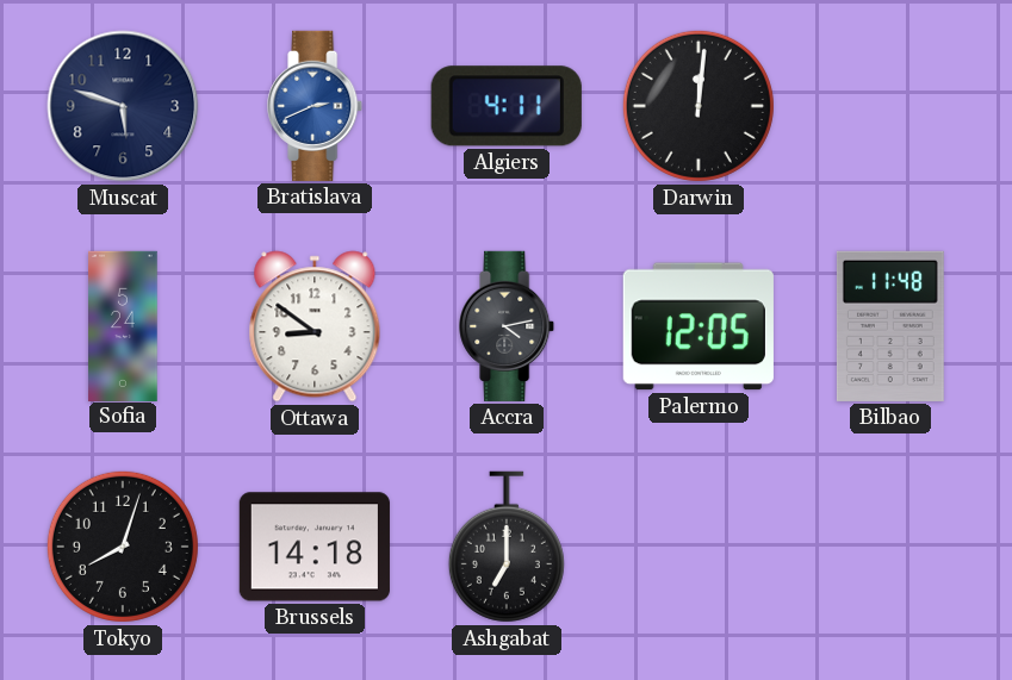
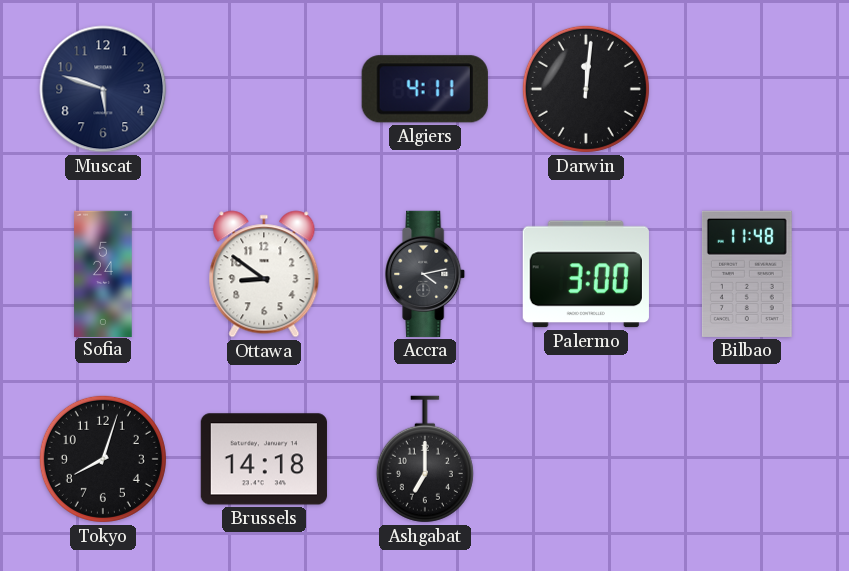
Bratislava: 2:41 -> none (316, 106)
Palermo: 12:05 -> 3:00 (586, 274)
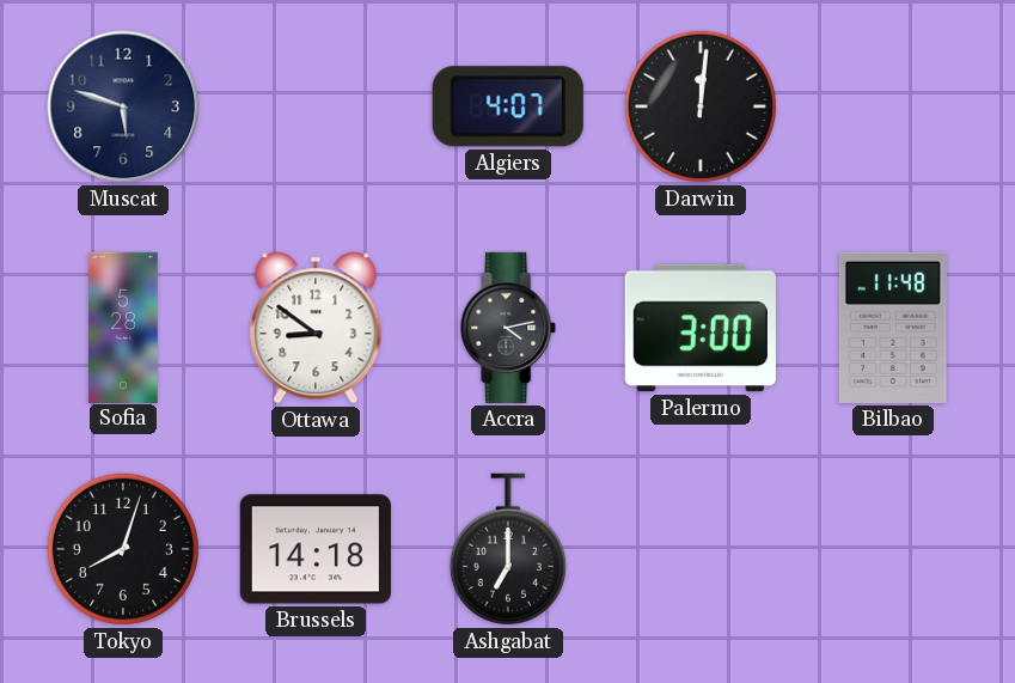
Algiers: 4:11 -> 4:07 (508, 106)
Sofia: 5:24 -> 5:28 (123, 327)
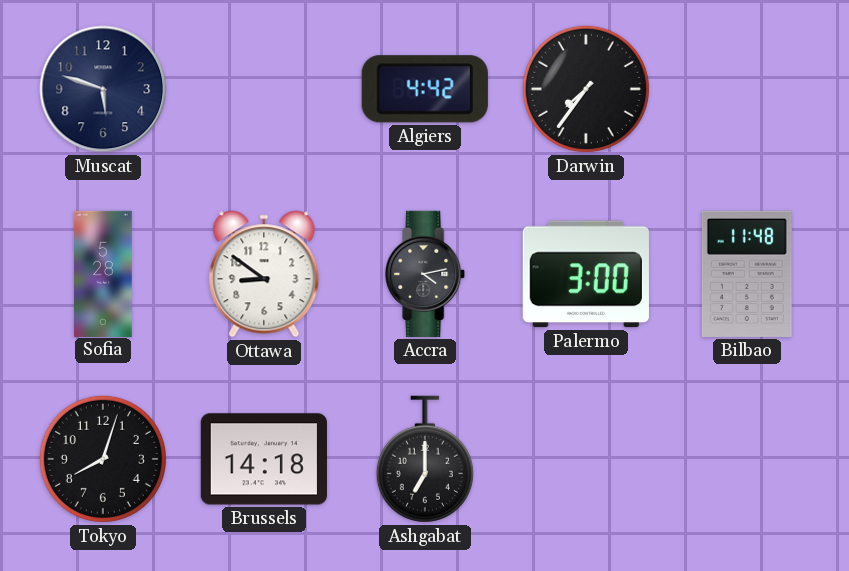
Algiers: 4:07 -> 4:42 (425, 89)
Darwin: 12:01 -> 7:36 (586, 89)
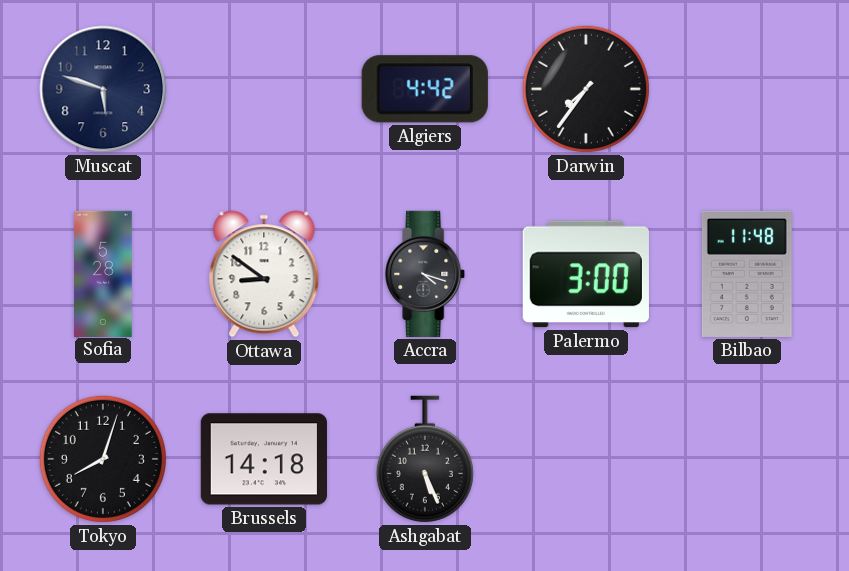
Accra: 4:13 -> 4:18 (426, 274)
Ashgabat: 7:00 -> 5:26 (425, 459)
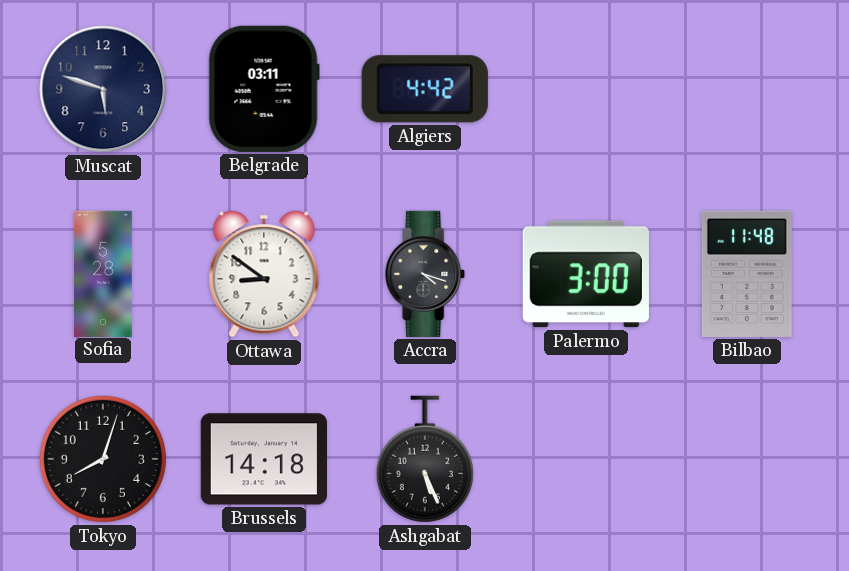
Belgrade: none -> 03:11 (264, 89)
Darwin: 7:36 -> none (586, 89)
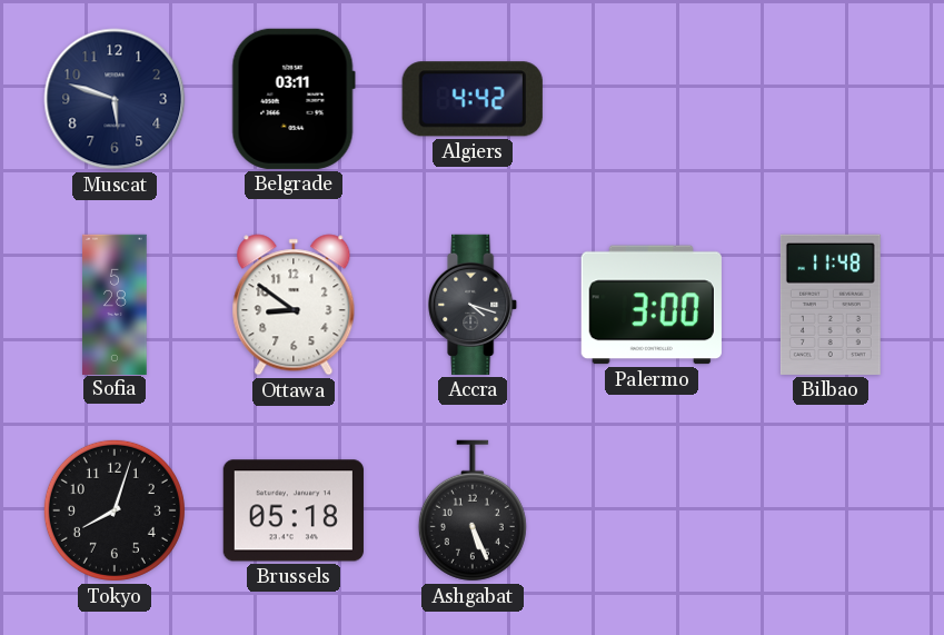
Brussels: 14:18 -> 05:18 (294, 510)
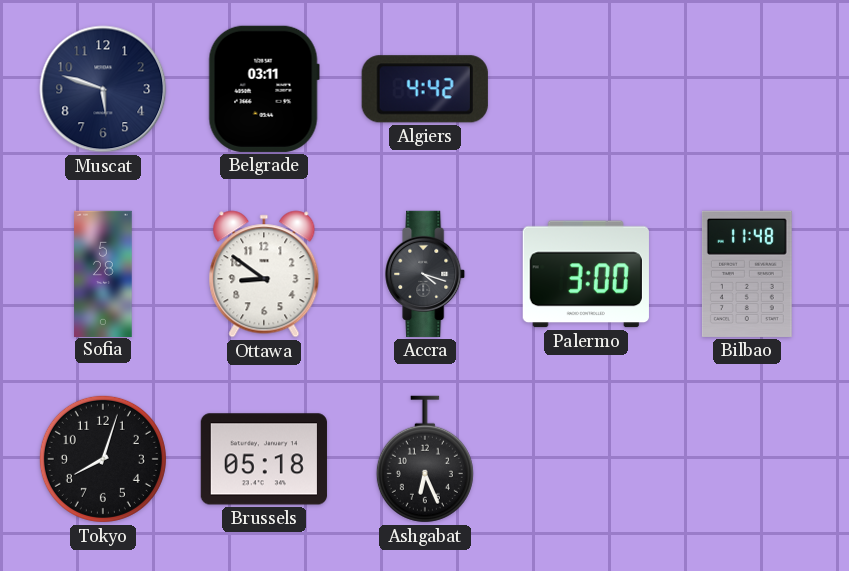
Ashgabat: 5:26 -> 6:26 (425, 459)
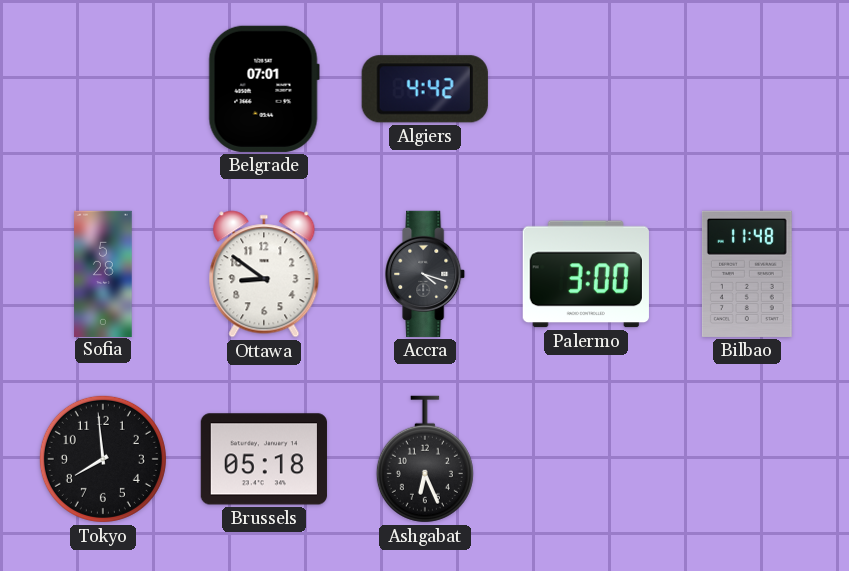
Muscat: 5:48 -> none (103, 89)
Belgrade: 03:11 -> 07:01 (264, 89)
Tokyo: 8:03 -> 7:59 (103, 459)
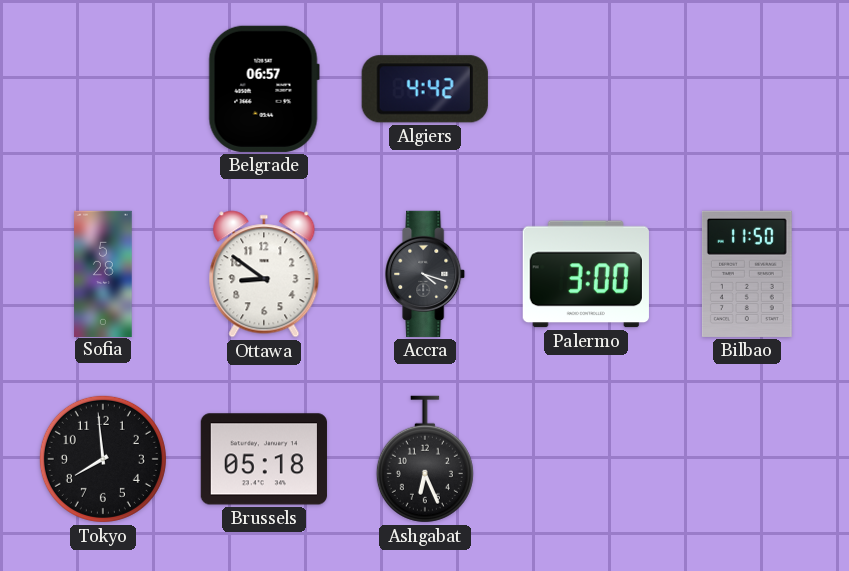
Belgrade: 07:01 -> 06:57 (264, 89)
Bilbao: 11:48 -> 11:50 (747, 274)
